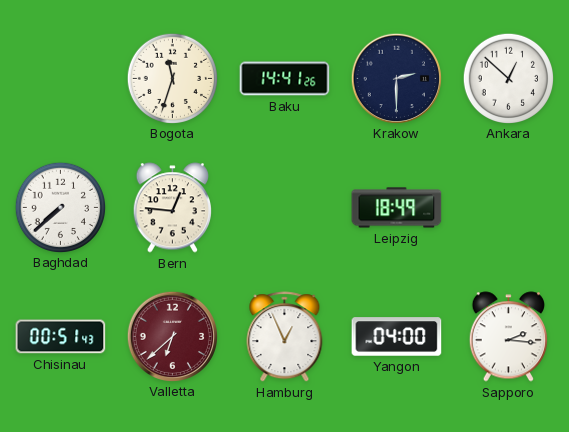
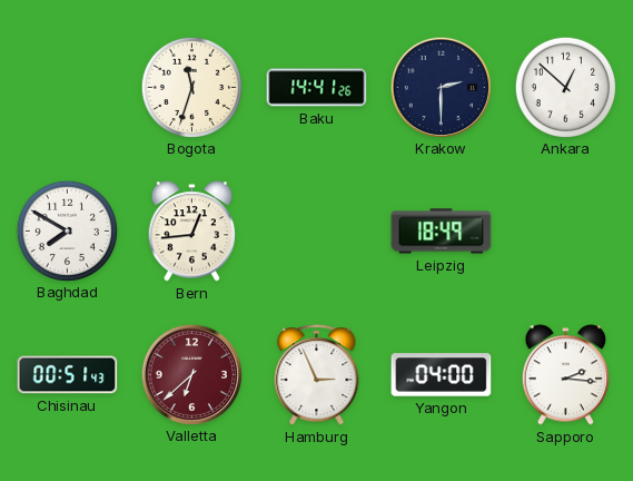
Baghdad: 7:38 -> 7:50 (67, 230)
Bern: 12:46 -> 12:44 (191, 232)
Hamburg: 12:56 -> 2:56 (317, 375)
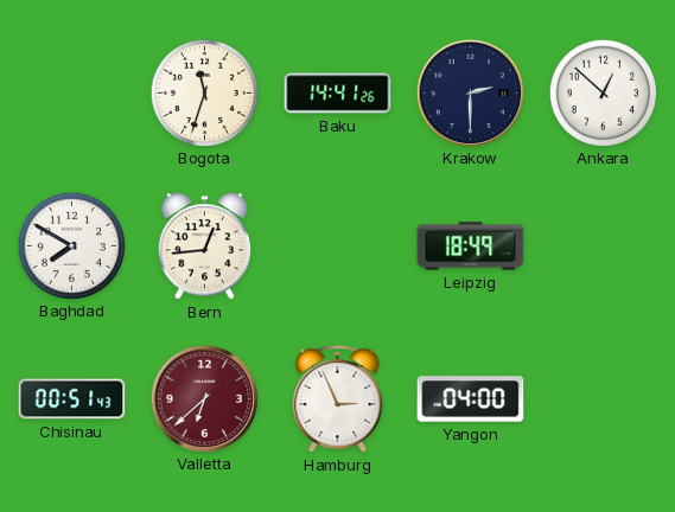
Sapporo: 2:16 -> none (565, 375)
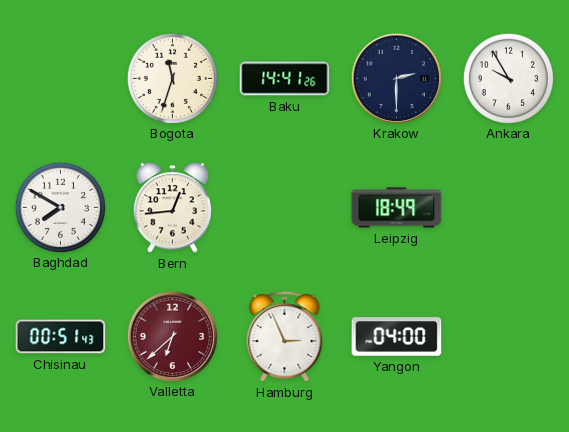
Ankara: 12:52 -> 9:55 (508, 78)
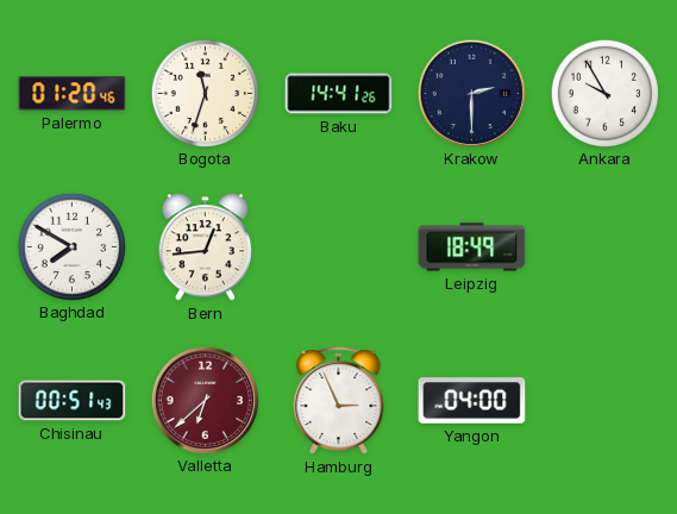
Palermo: none -> 01:20 (73, 94)
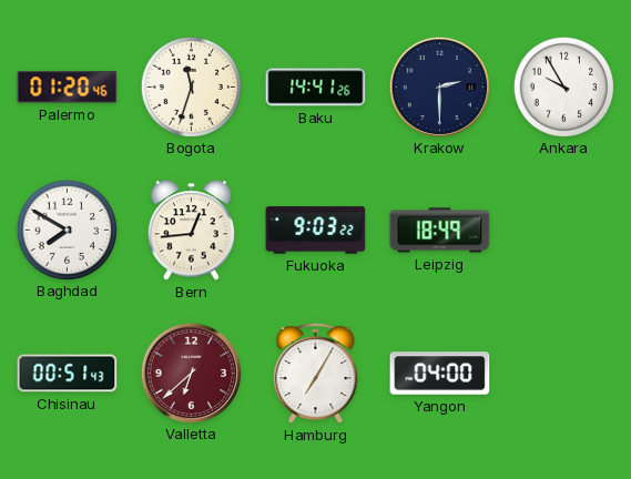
Fukuoka: none -> 9:03 (316, 231)
Hamburg: 2:56 -> 7:05 (316, 374)
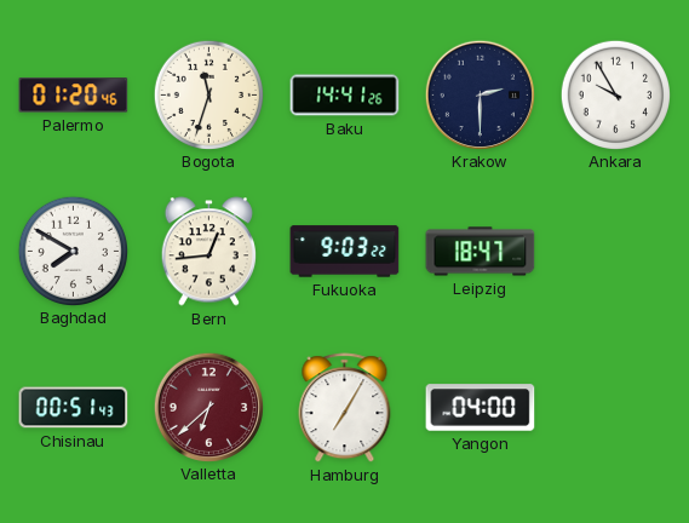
Leipzig: 18:49 -> 18:47 (481, 252)
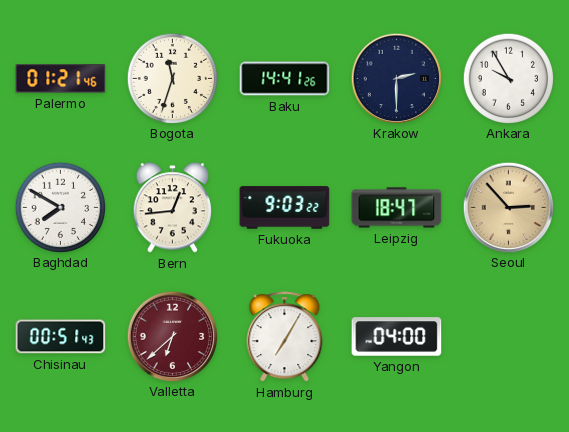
Palermo: 01:20 -> 01:21 (61, 79)
Seoul: none -> 2:53 (508, 207)
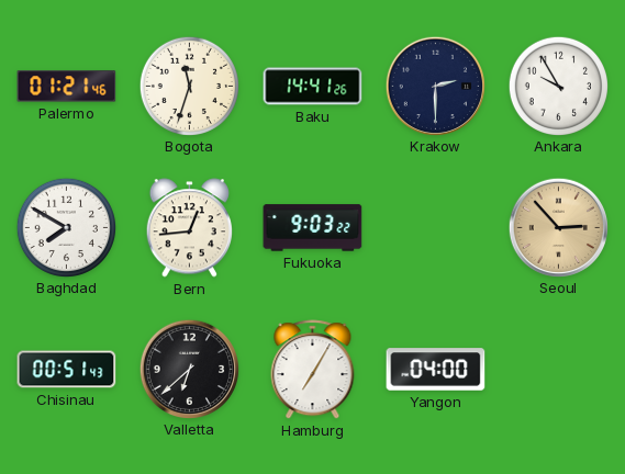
Leipzig: 18:47 -> none (397, 208)
Valletta dial: burgundy -> black (189, 369)
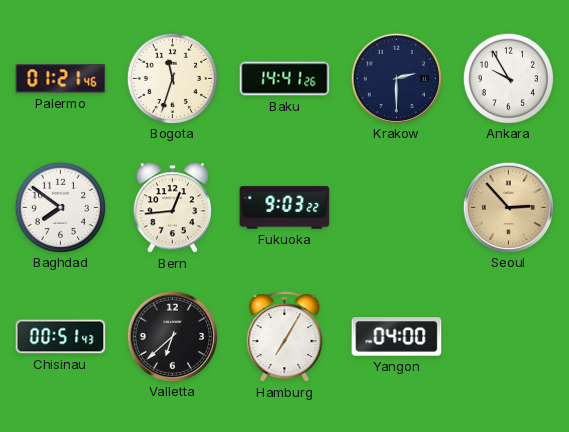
Baghdad: 7:50 -> 7:51 (60, 207)
